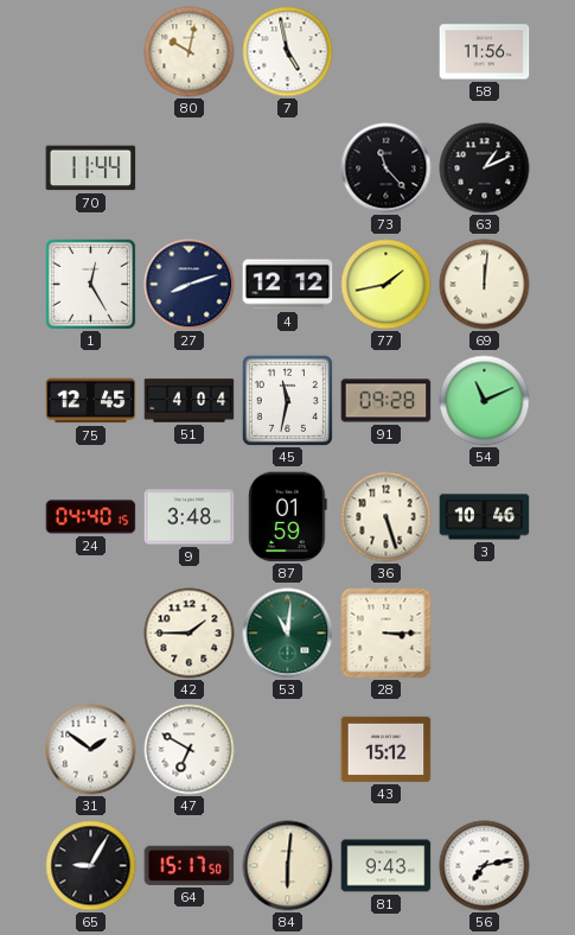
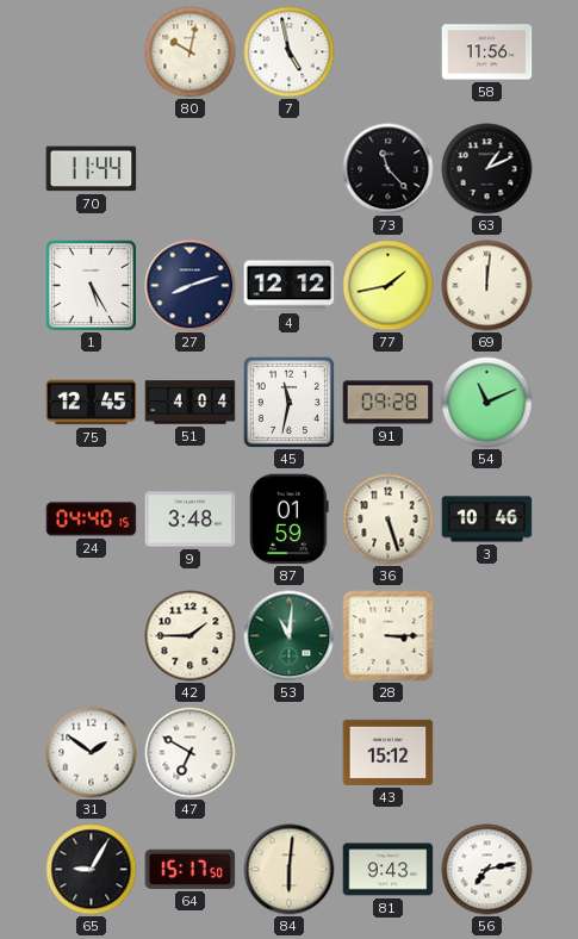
1: 12:25 -> 5:25 (91, 285)
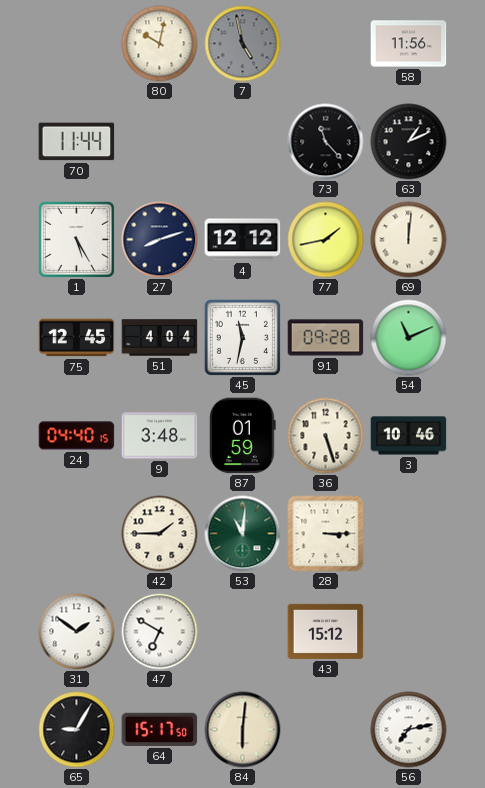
7 dial: white -> grey (243, 44)
81: 9:43 -> none (389, 870)
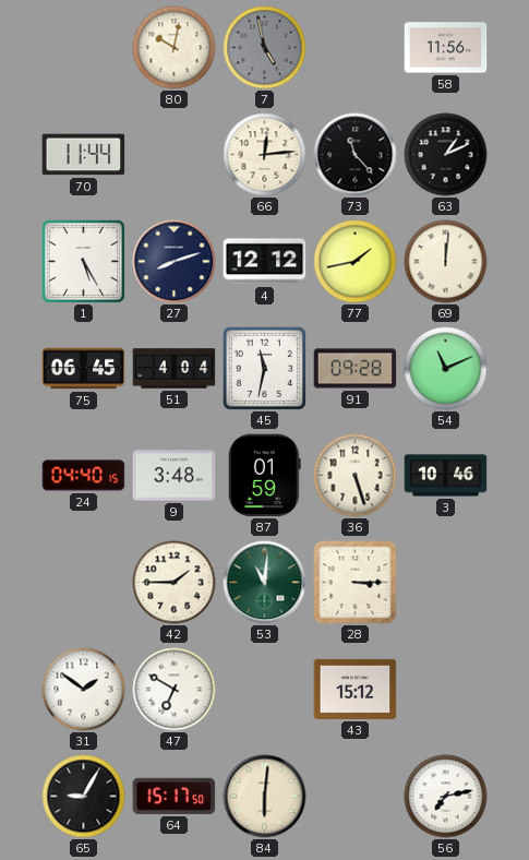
66: none -> 12:14 (265, 155)
75: 12:45 -> 06:45 (84, 369)
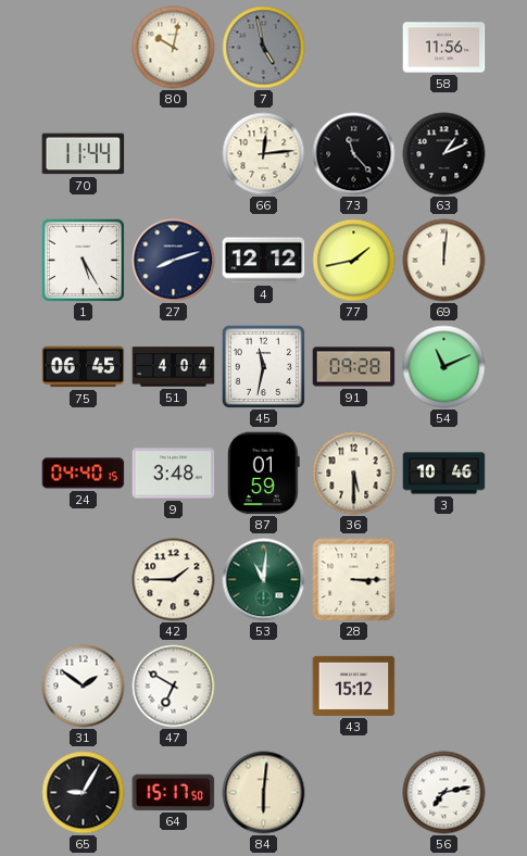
36: 5:27 -> 5:30 (354, 474)
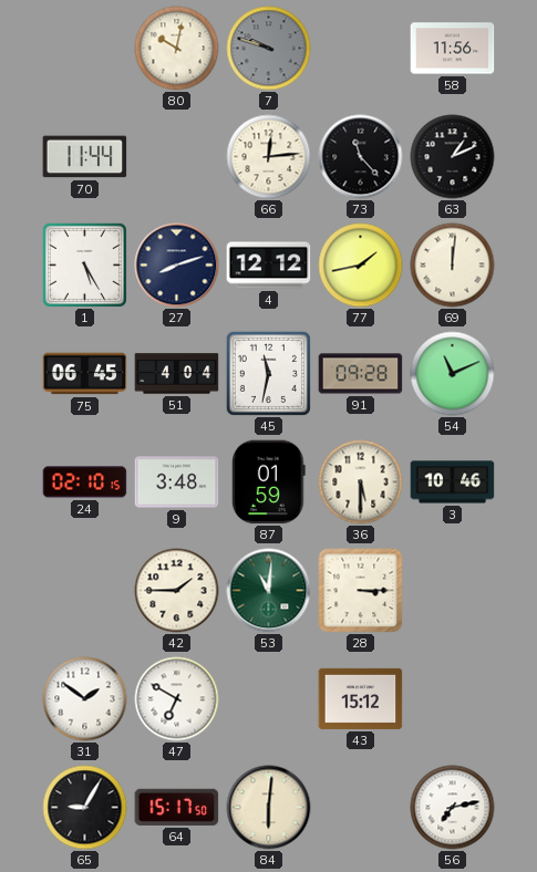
7: 4:58 -> 9:48 (269, 49)
24: 04:40 -> 02:10 (85, 482)
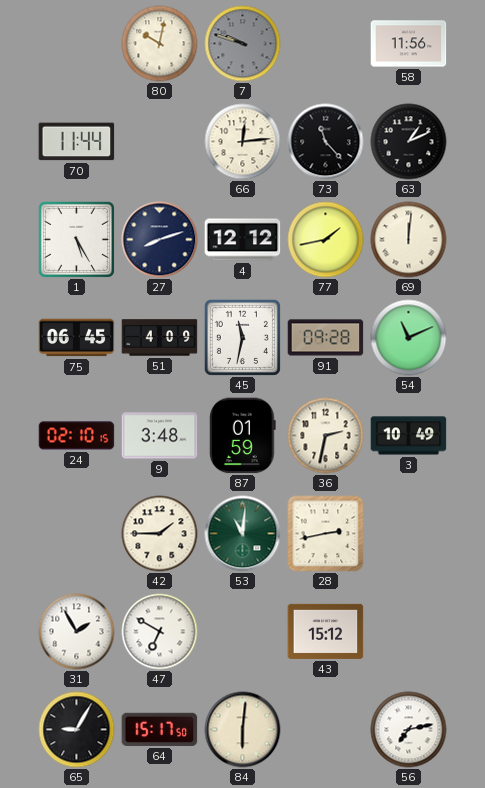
51: 4:04 -> 4:09 (160, 338)
36: 5:30 -> 2:32 (326, 436)
3: 10:46 -> 10:49 (409, 436)
28: 3:15 -> 2:43 (326, 534)
31: 1:51 -> 1:55 (77, 632)
